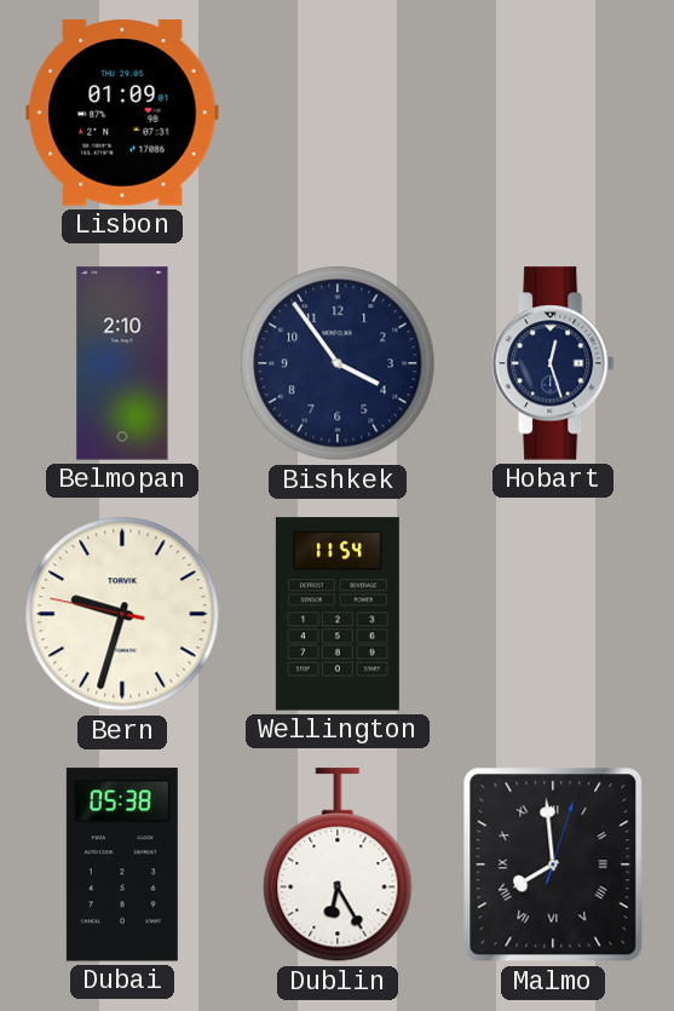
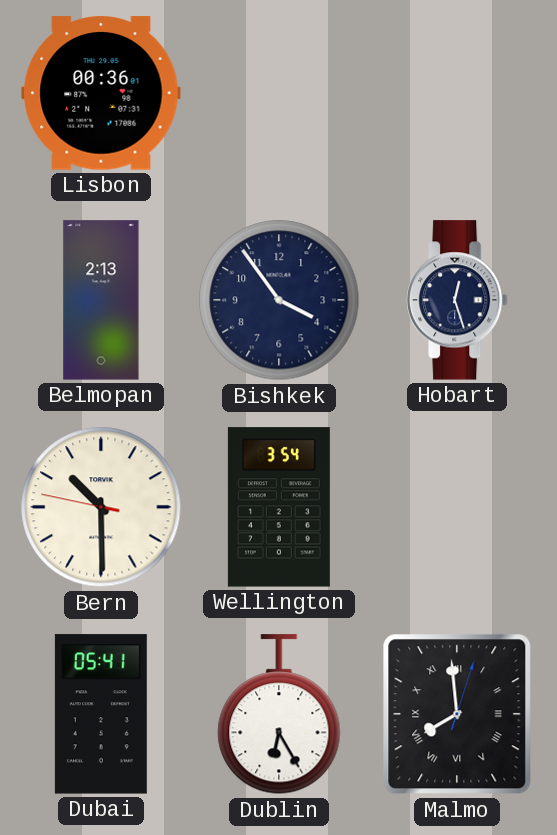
Lisbon: 01:09 -> 00:36 (101, 93)
Belmopan: 2:10 -> 2:13 (101, 300)
Bern: 9:32 -> 10:29 (101, 507)
Wellington: 11:54 -> 3:54 (279, 507)
Dubai: 05:38 -> 05:41 (101, 714)
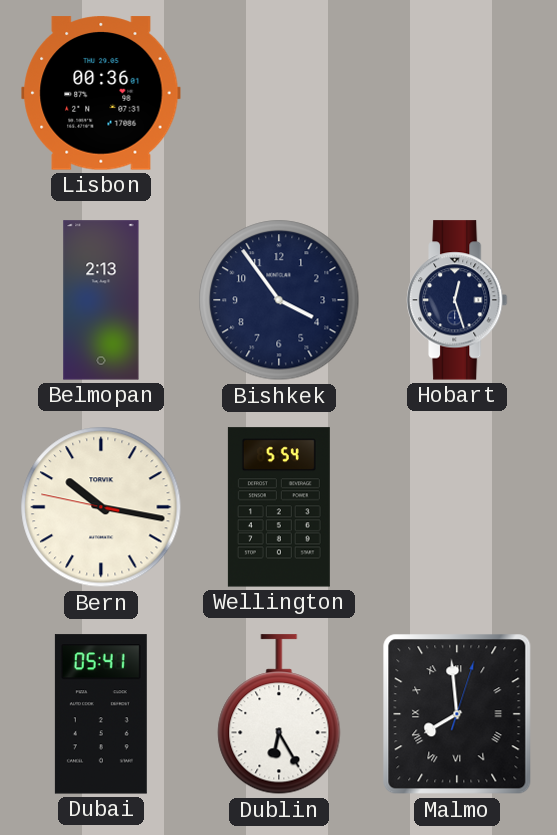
Bern: 10:29 -> 10:16 (101, 507)
Wellington: 3:54 -> 5:54 (279, 507)
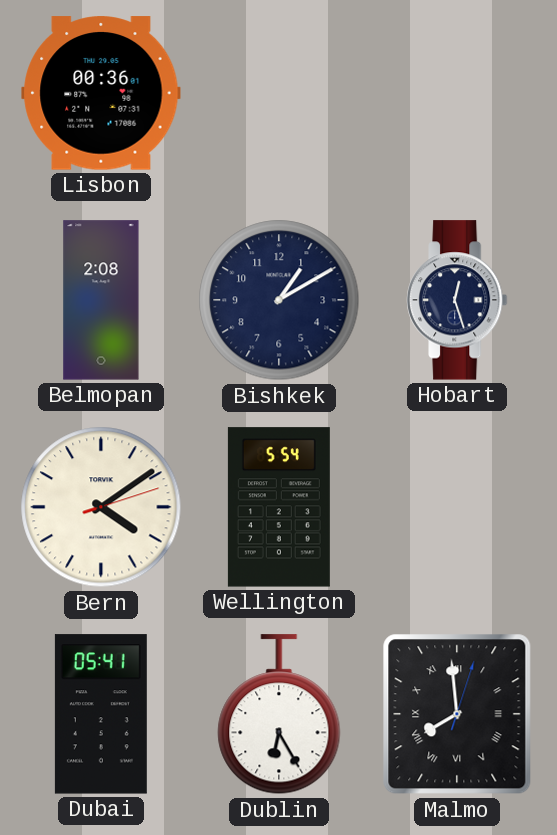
Belmopan: 2:13 -> 2:08 (101, 300)
Bishkek: 3:54 -> 1:10 (279, 300)
Bern: 10:16 -> 4:09 (101, 507)
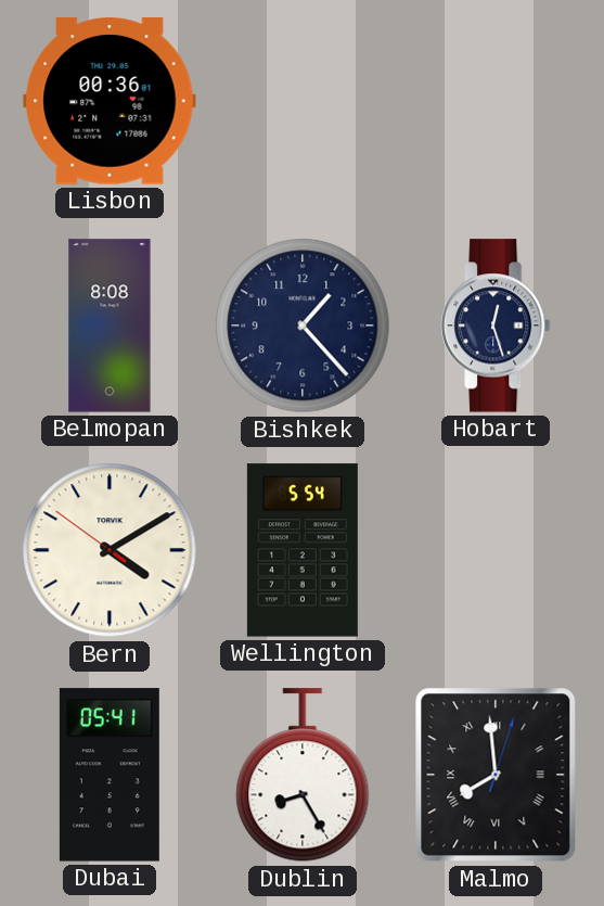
Belmopan: 2:08 -> 8:08 (110, 326)
Bishkek: 1:10 -> 1:23 (303, 326)
Bern: 4:09:12 -> 4:09:51 (110, 550)
Dublin: 6:25 -> 8:25 (303, 776)
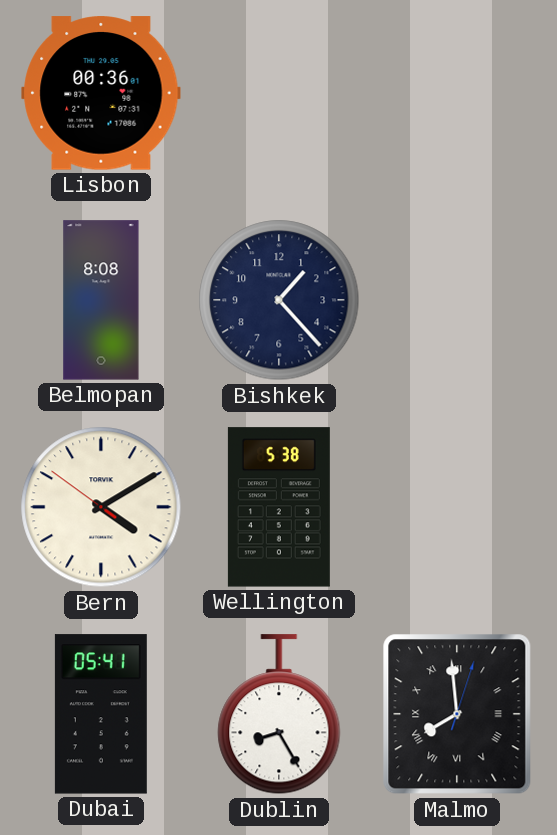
Hobart: 12:27 -> none (496, 326)
Wellington: 5:54 -> 5:38 (279, 507)
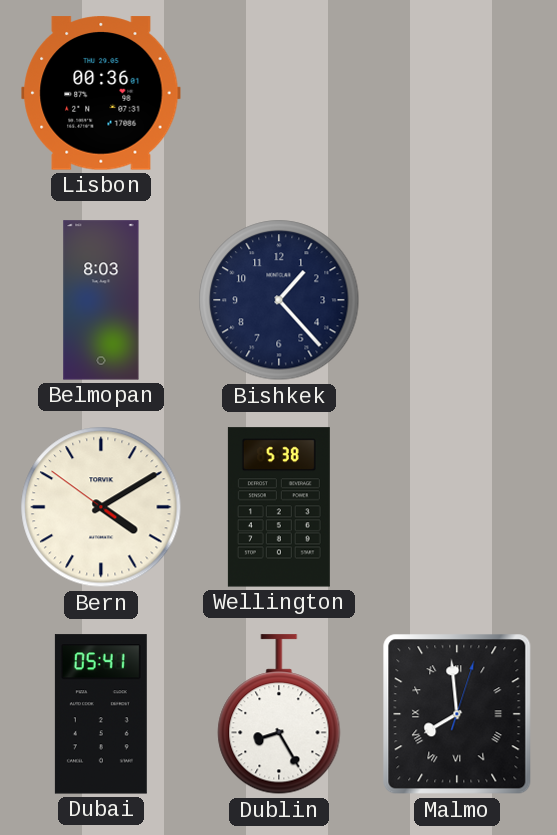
Belmopan: 8:08 -> 8:03 (101, 300)
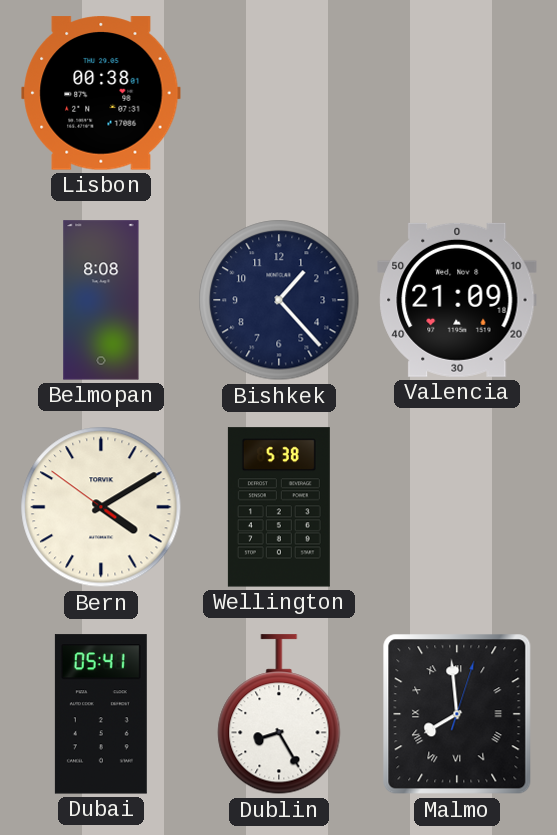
Lisbon: 00:36 -> 00:38 (101, 93)
Belmopan: 8:03 -> 8:08 (101, 300)
Valencia: none -> 21:09 (457, 300)
